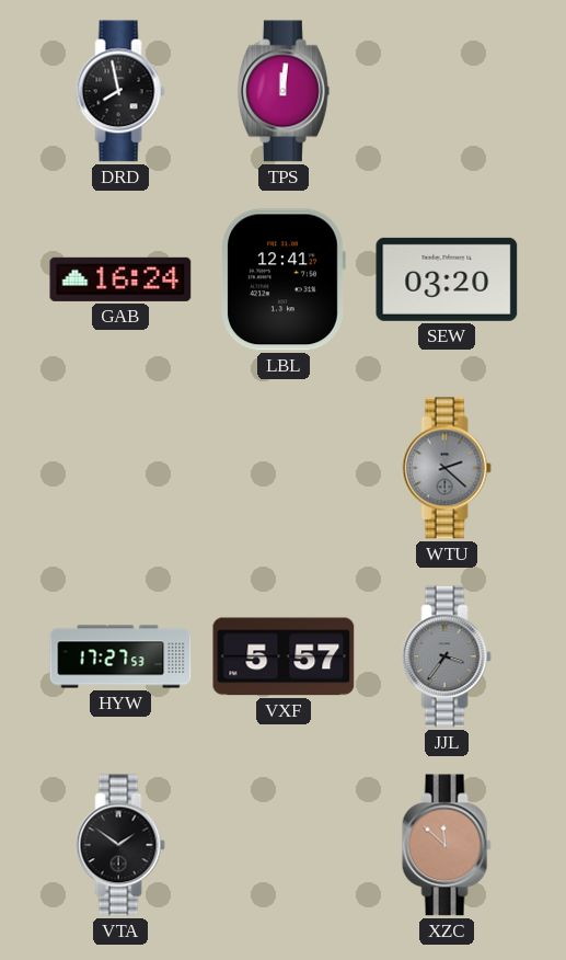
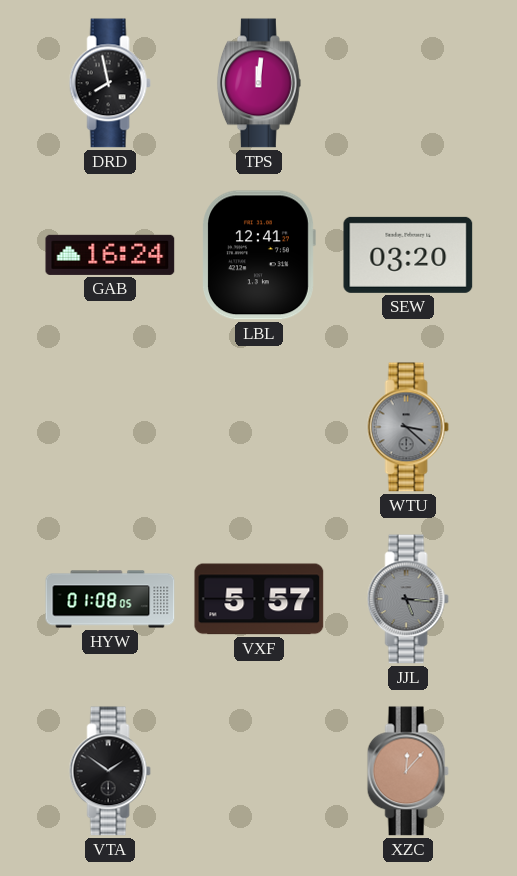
WTU: 2:22 -> 3:22 (408, 427)
HYW: 17:27 -> 01:08 (110, 599)
JJL: 3:36 -> 5:16 (408, 599)
XZC: 11:52 -> 12:07 (408, 771)
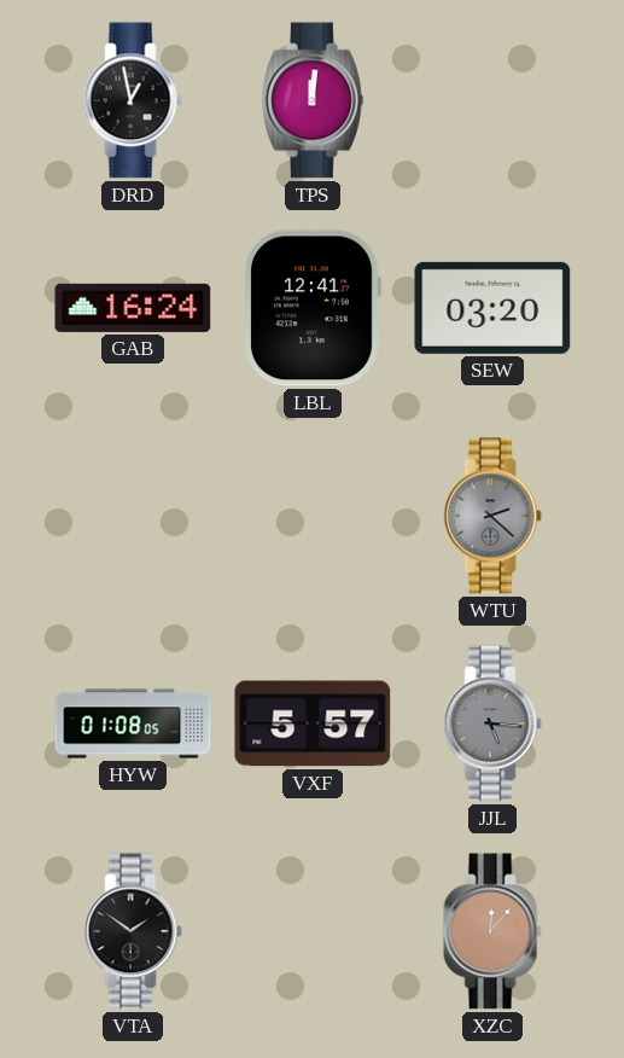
DRD: 7:58 -> 12:58 (133, 100)
WTU: 3:22 -> 2:22 (492, 516)
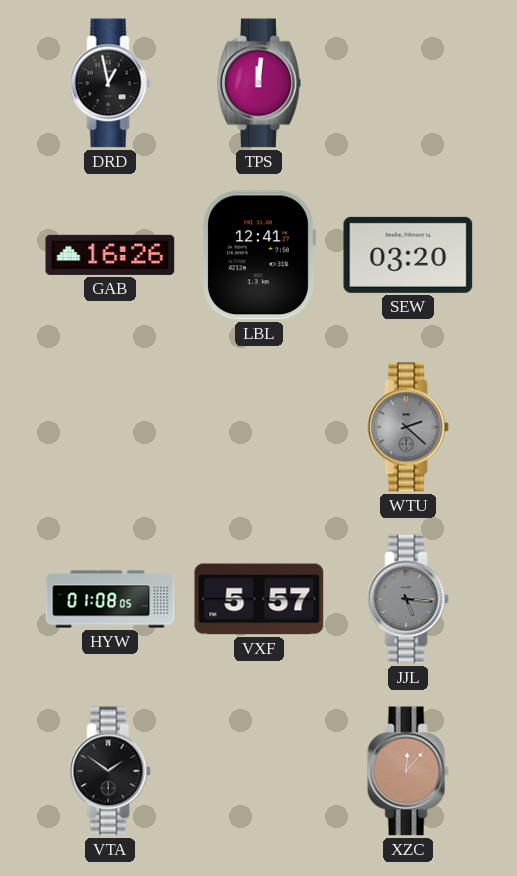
GAB: 16:24 -> 16:26 (110, 255)
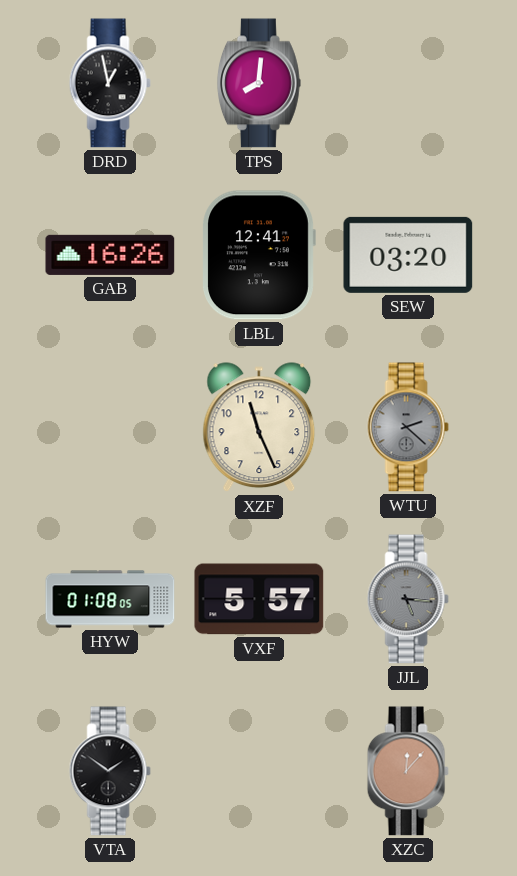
TPS: 12:01 -> 8:01 (259, 83)
XZF: none -> 11:26 (259, 428)
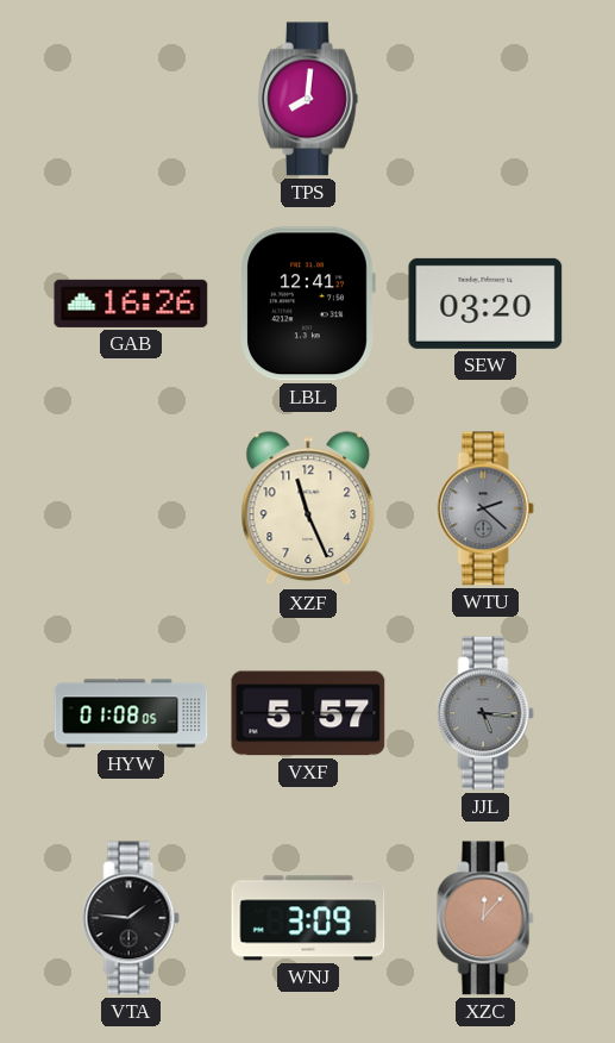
DRD: 12:58 -> none (110, 83)
VTA: 1:51 -> 1:46 (131, 918)
WNJ: none -> 3:09 (308, 918)
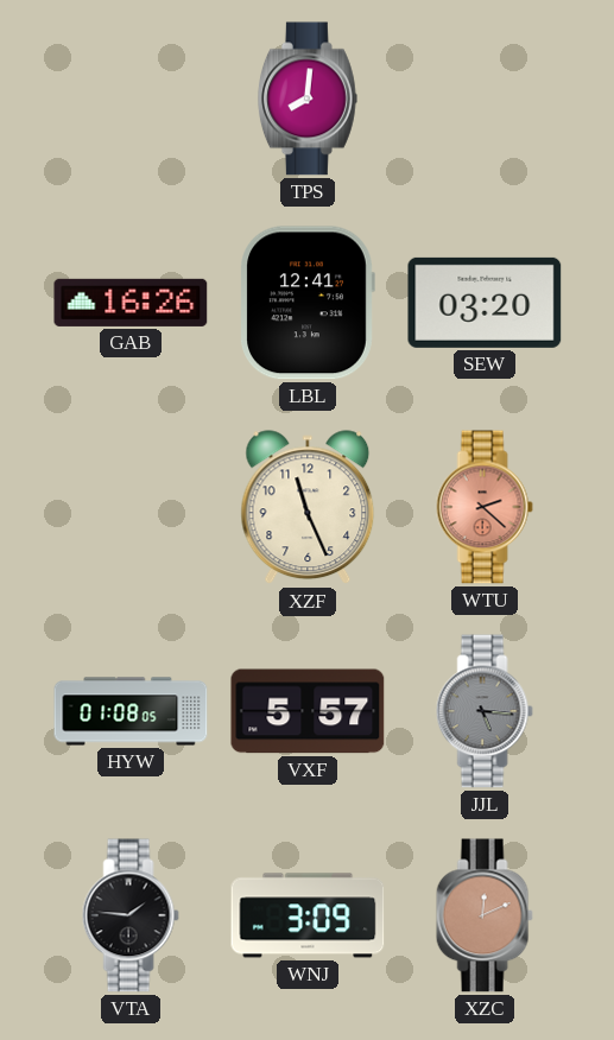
WTU dial: grey -> salmon (485, 507)
XZC: 12:07 -> 12:11 (485, 915)
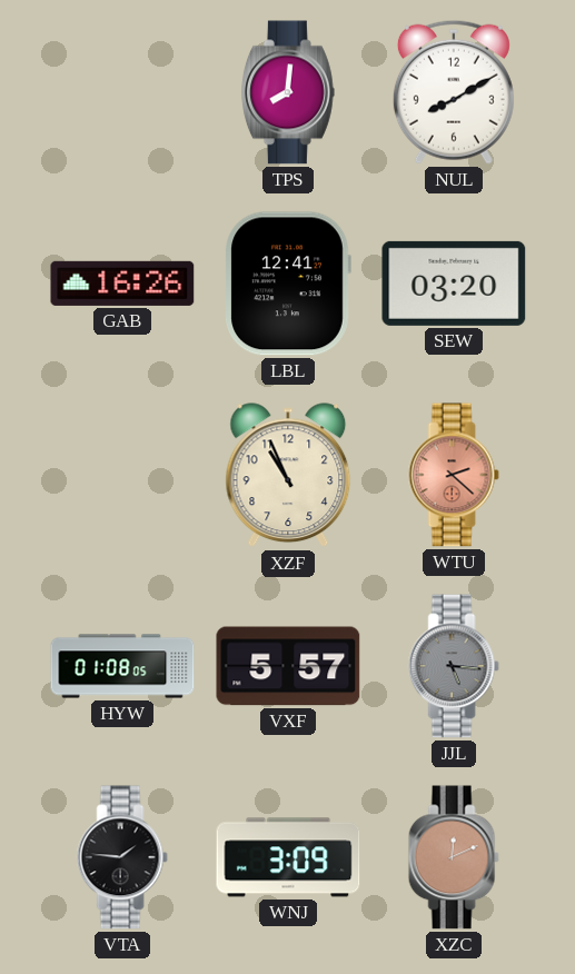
NUL: none -> 8:10 (454, 92)
XZF: 11:26 -> 10:56 (288, 476)
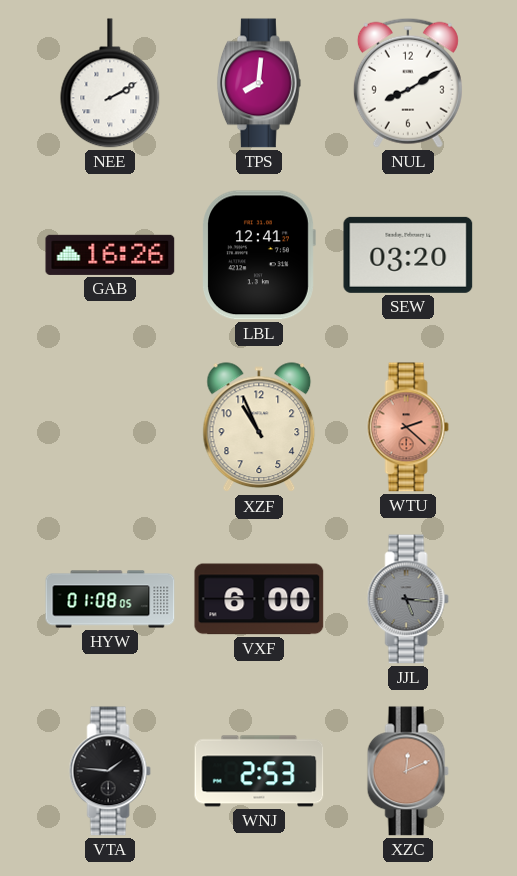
NEE: none -> 2:10 (110, 83)
VXF: 5:57 -> 6:00 (259, 599)
WNJ: 3:09 -> 2:53 (259, 771)
